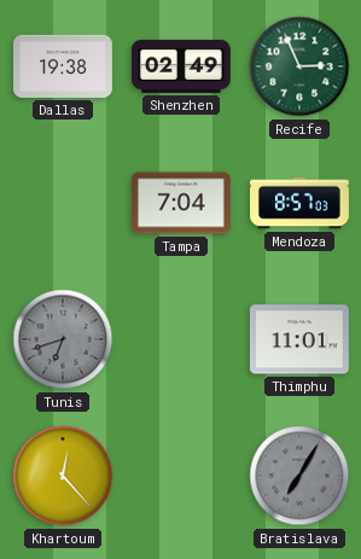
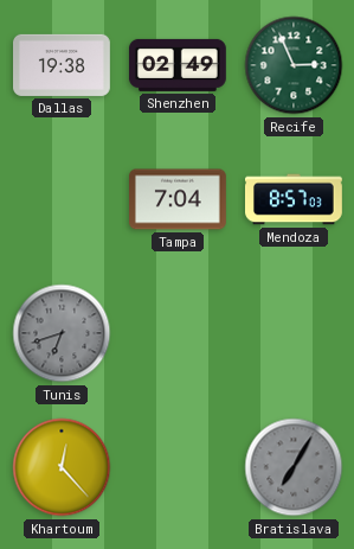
Thimphu: 11:01 -> none (299, 339)
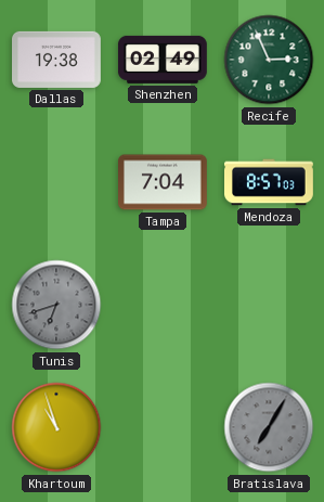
Khartoum: 12:23 -> 10:57 (56, 427)
